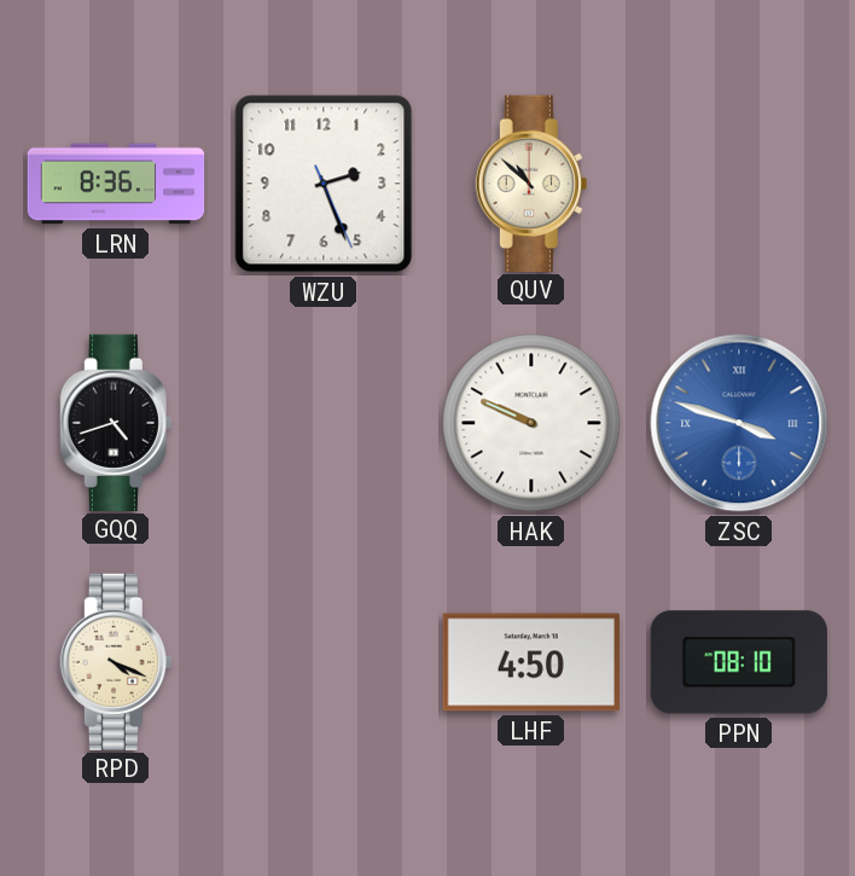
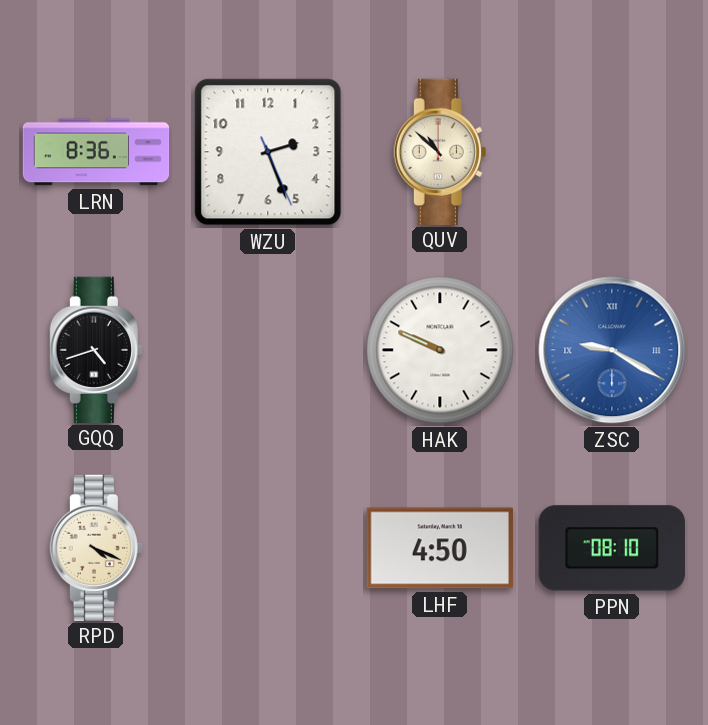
ZSC: 3:48 -> 9:20 (612, 350)
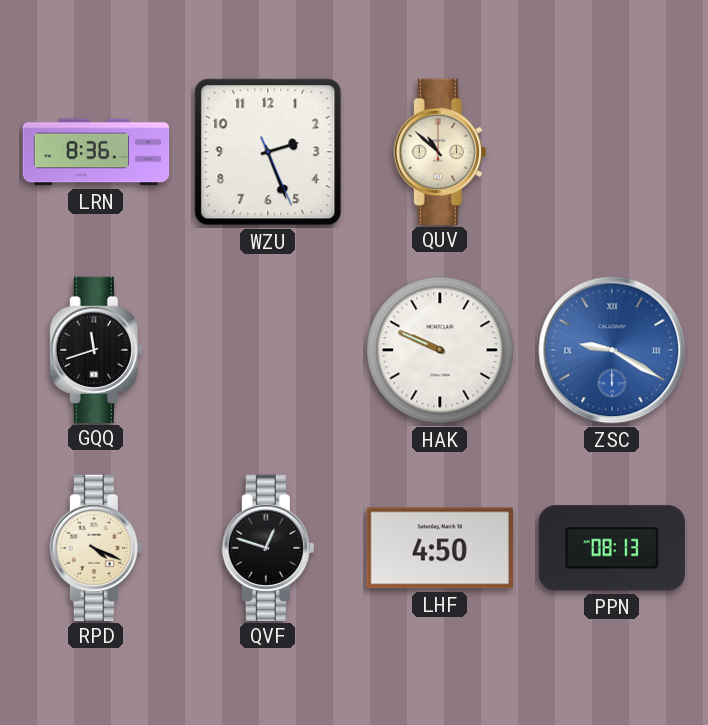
GQQ: 4:42 -> 11:42 (96, 349)
QVF: none -> 12:48 (268, 547)
PPN: 08:10 -> 08:13 (612, 548)
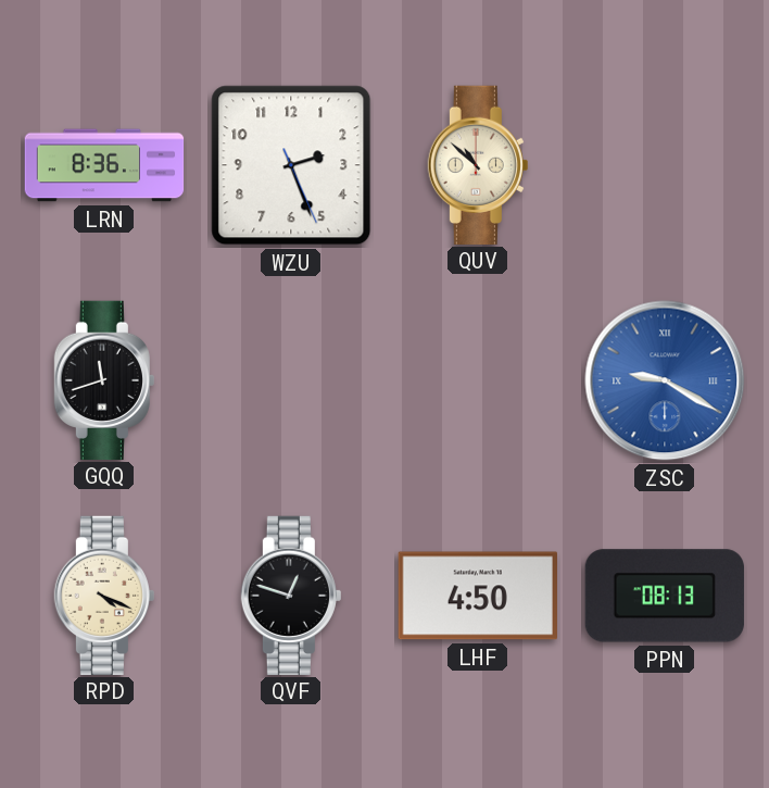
HAK: 9:49 -> none (440, 350)
